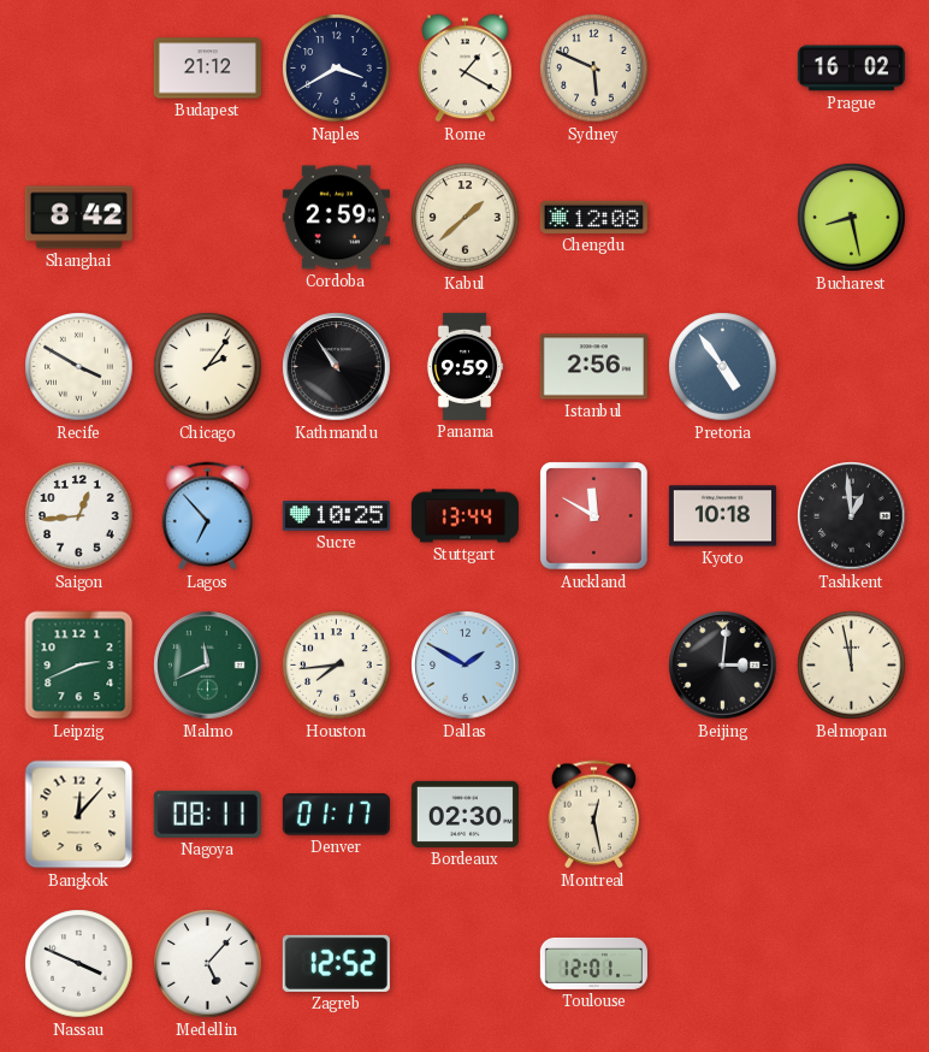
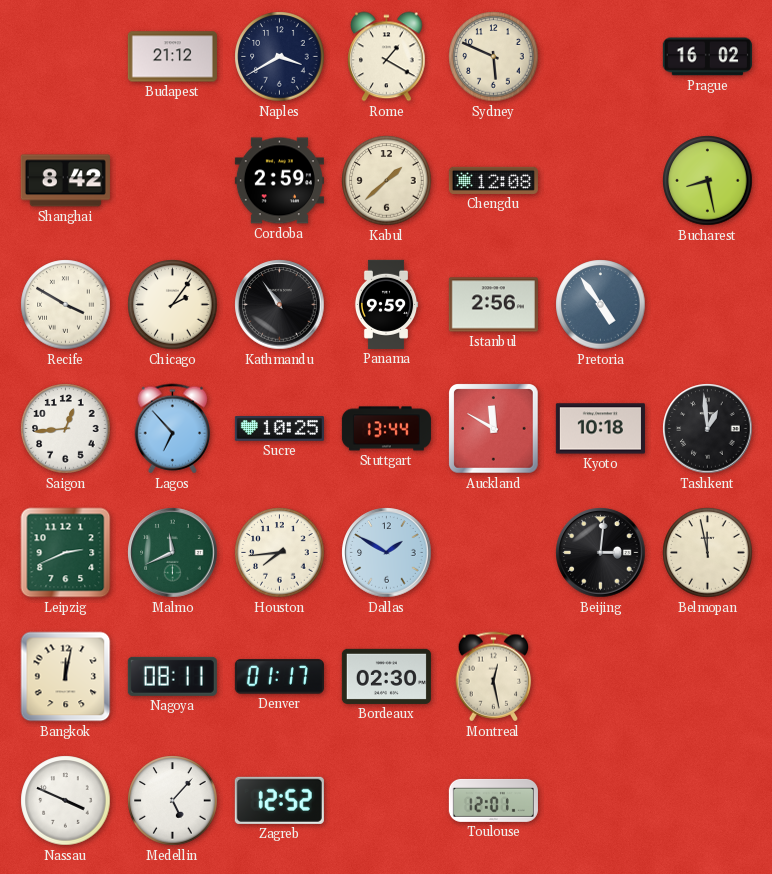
Bangkok: 12:07 -> 12:02 (66, 677)
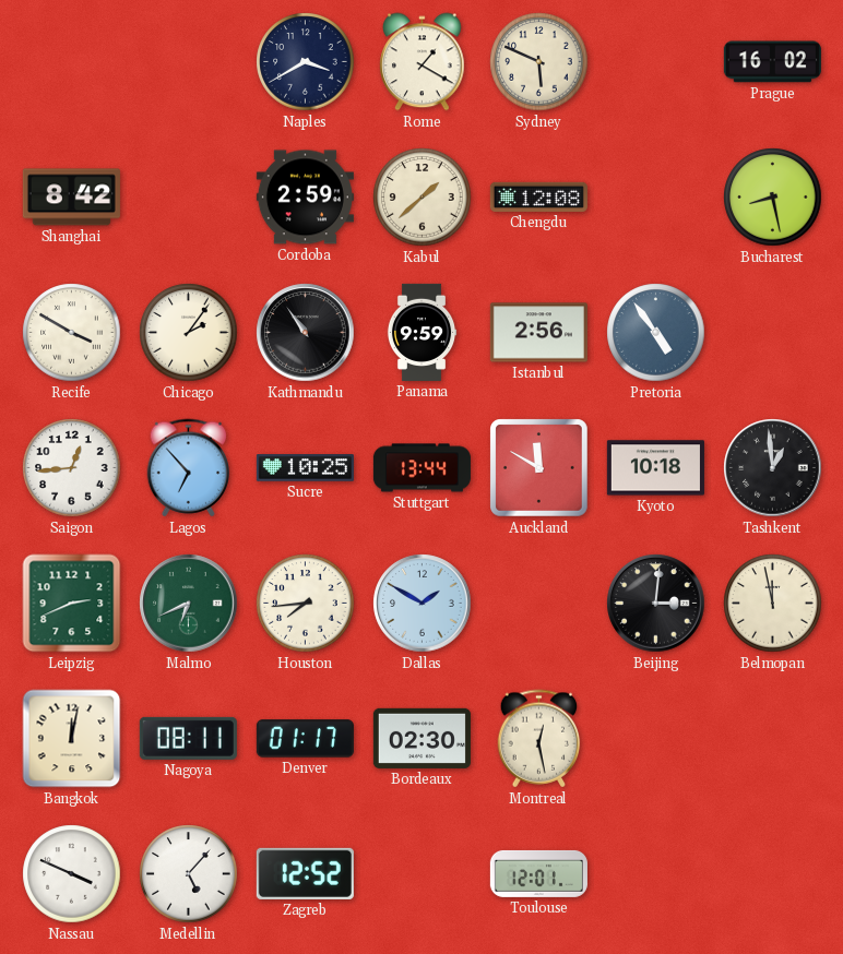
Budapest: 21:12 -> none (172, 57)
Malmo: 11:41 -> 6:41 (189, 604)
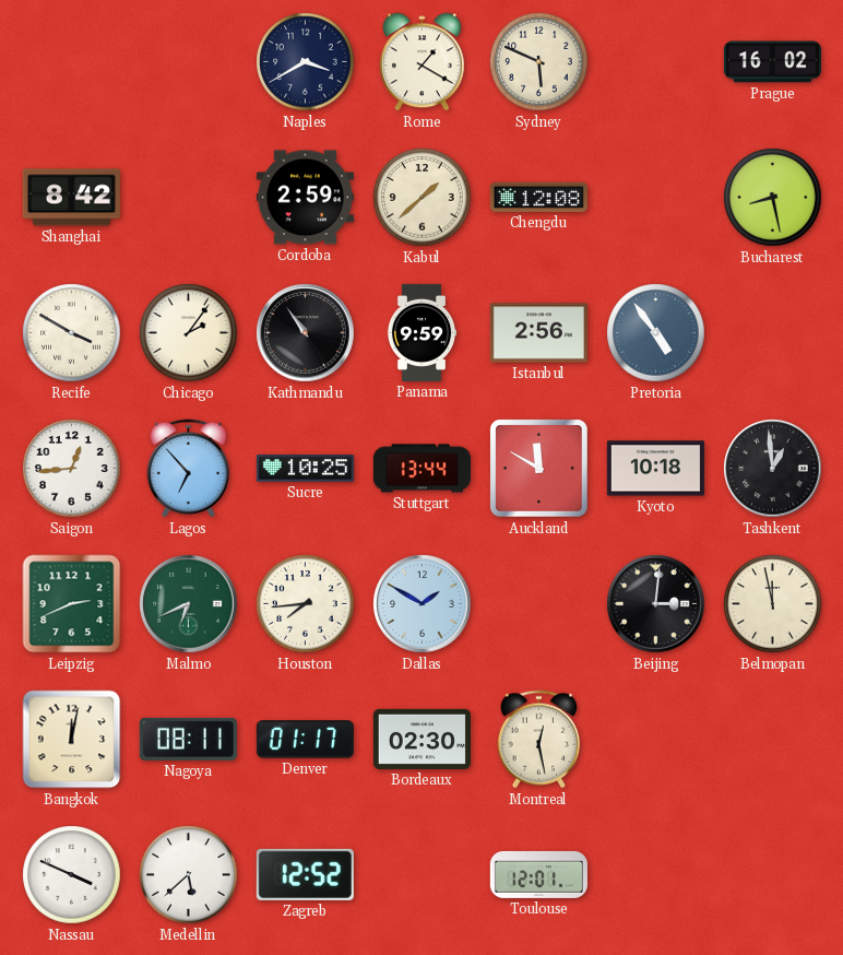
Medellin: 5:07 -> 5:38 (189, 875)
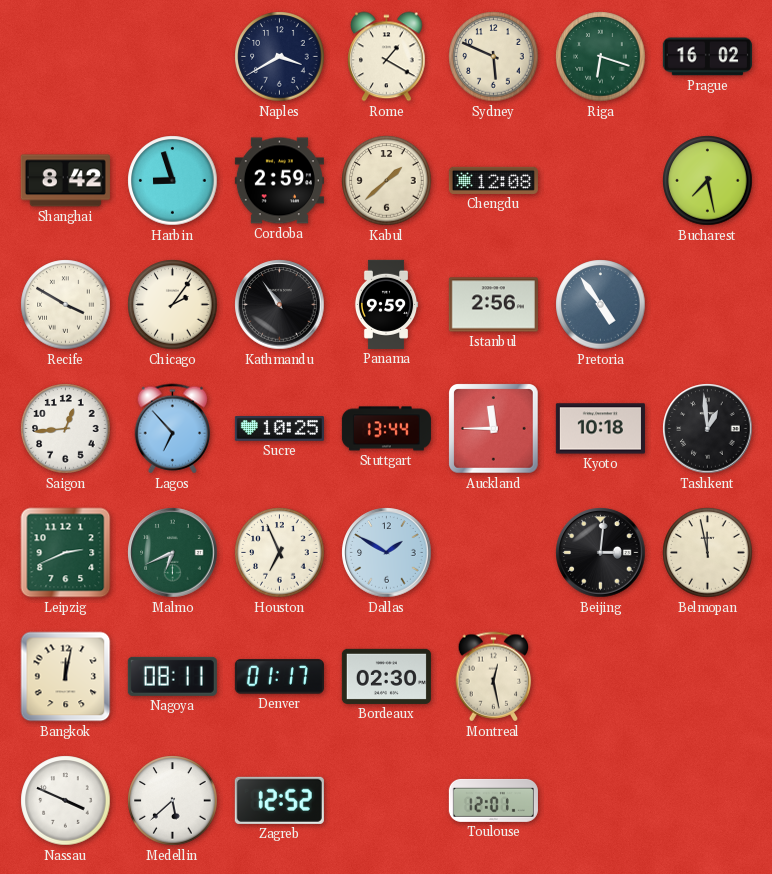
Riga: none -> 6:18 (601, 57)
Harbin: none -> 8:57 (173, 181)
Bucharest: 8:28 -> 7:28 (708, 181)
Auckland: 11:50 -> 11:45 (494, 429)
Houston: 7:44 -> 6:56 (280, 553)
